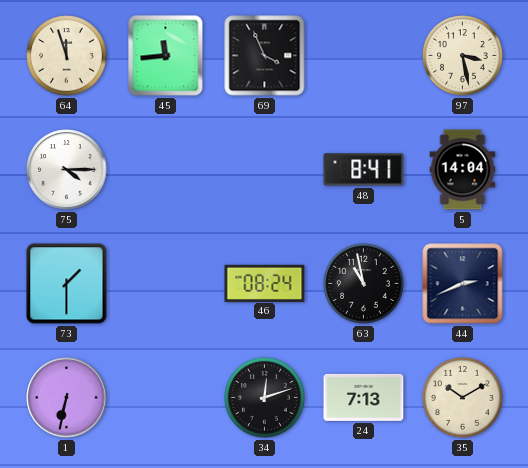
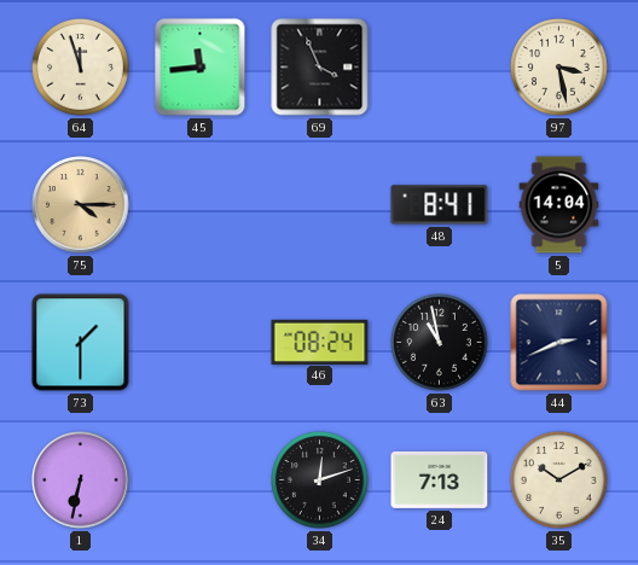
75 dial: white -> champagne (81, 205)
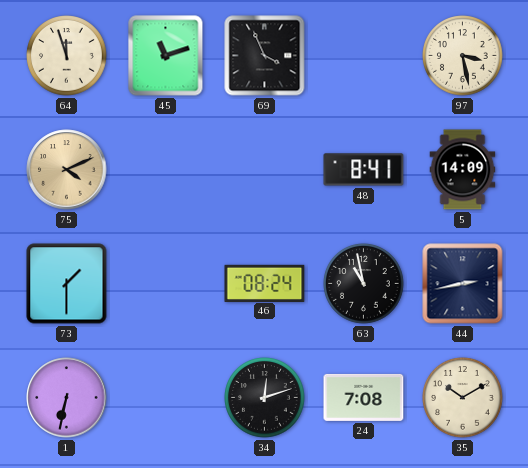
45: 11:44 -> 11:12 (166, 56)
75: 4:15 -> 4:11 (67, 170)
5: 14:04 -> 14:09 (463, 170)
44: 2:41 -> 2:43 (463, 284)
24: 7:13 -> 7:08 (364, 397)
